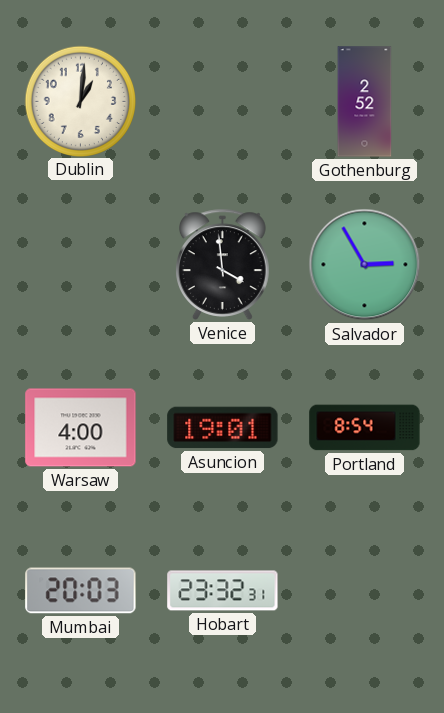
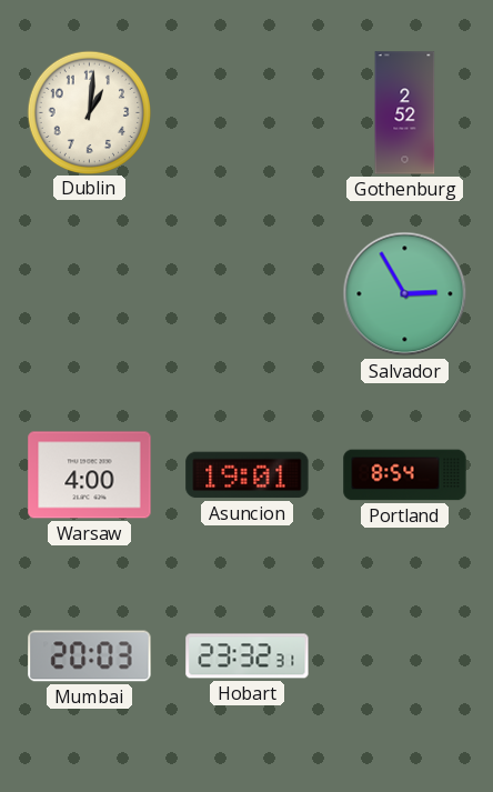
Venice: 3:59 -> none (223, 264)
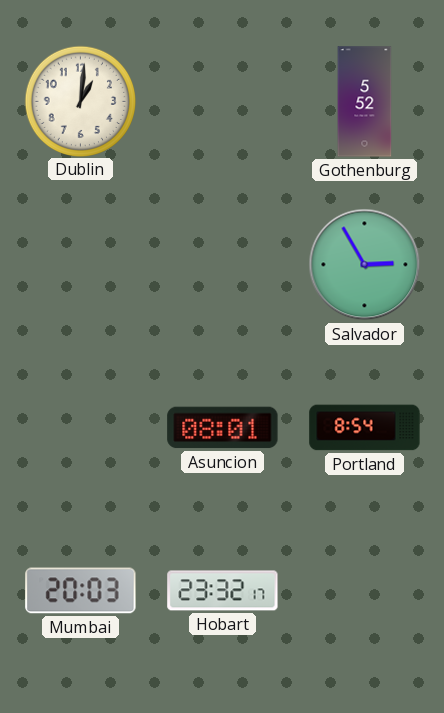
Gothenburg: 2:52 -> 5:52 (365, 102)
Warsaw: 4:00 -> none (90, 475)
Asuncion: 19:01 -> 08:01 (223, 428)
Hobart: 23:32:31 -> 23:32:17 (223, 591)
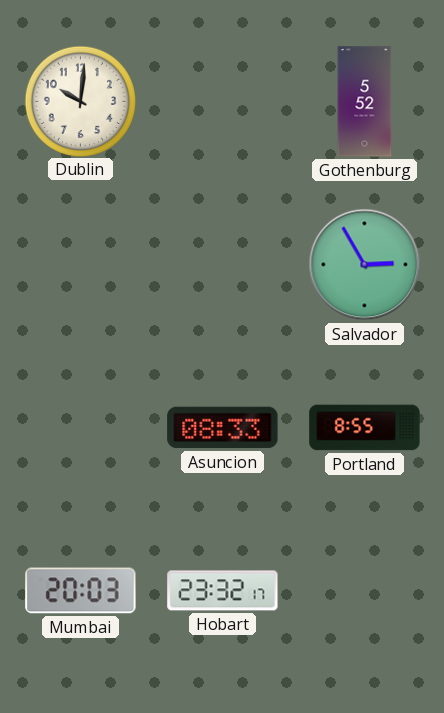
Dublin: 1:01 -> 10:01 (80, 101)
Asuncion: 08:01 -> 08:33 (223, 428)
Portland: 8:54 -> 8:55 (365, 428)
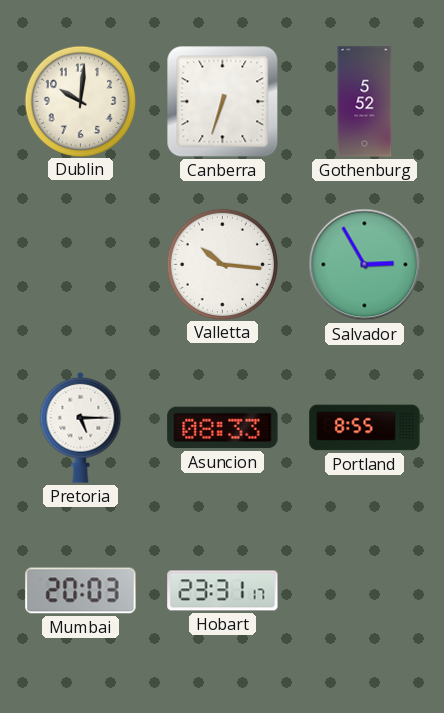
Canberra: none -> 6:33 (223, 102)
Valletta: none -> 10:16 (222, 264)
Pretoria: none -> 5:15 (81, 427)
Hobart: 23:32 -> 23:31 (223, 591)
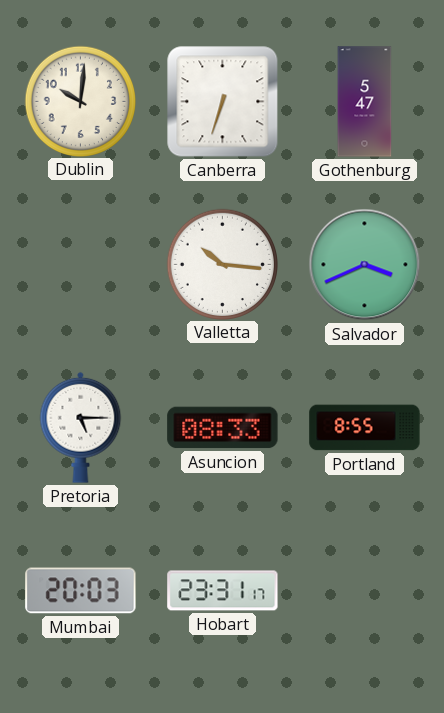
Gothenburg: 5:52 -> 5:47 (365, 102)
Salvador: 2:55 -> 3:41 (365, 265)
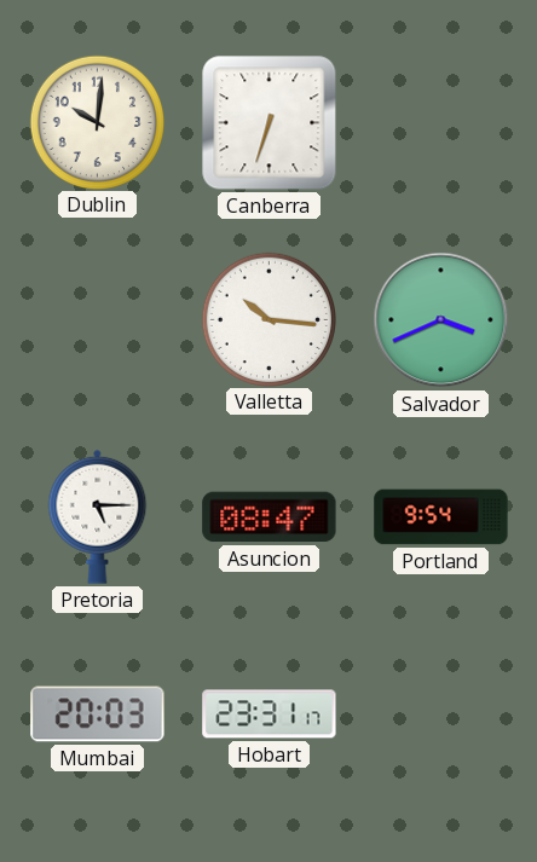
Gothenburg: 5:47 -> none (365, 102)
Asuncion: 08:33 -> 08:47 (270, 517)
Portland: 8:55 -> 9:54 (441, 517)
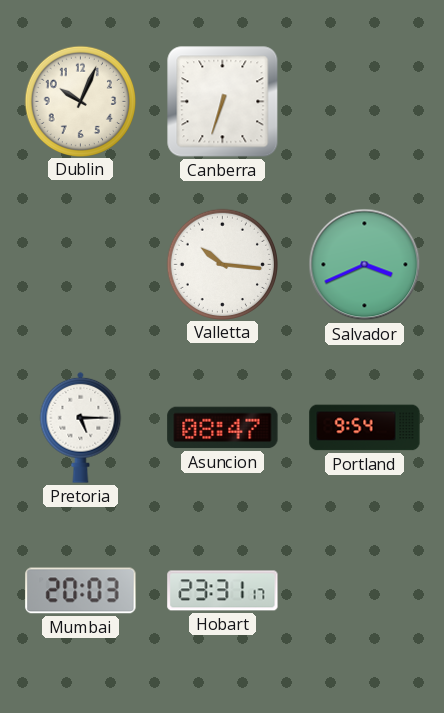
Dublin: 10:01 -> 10:04 (80, 101)
